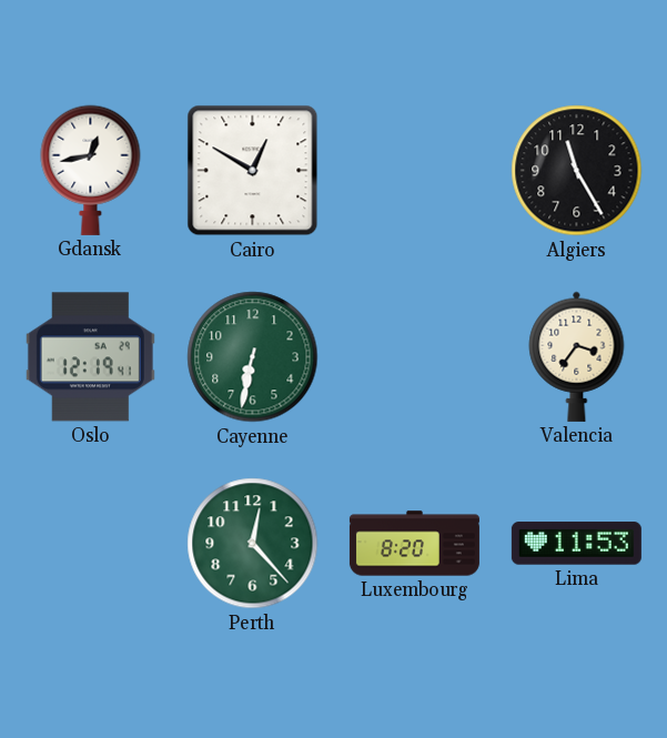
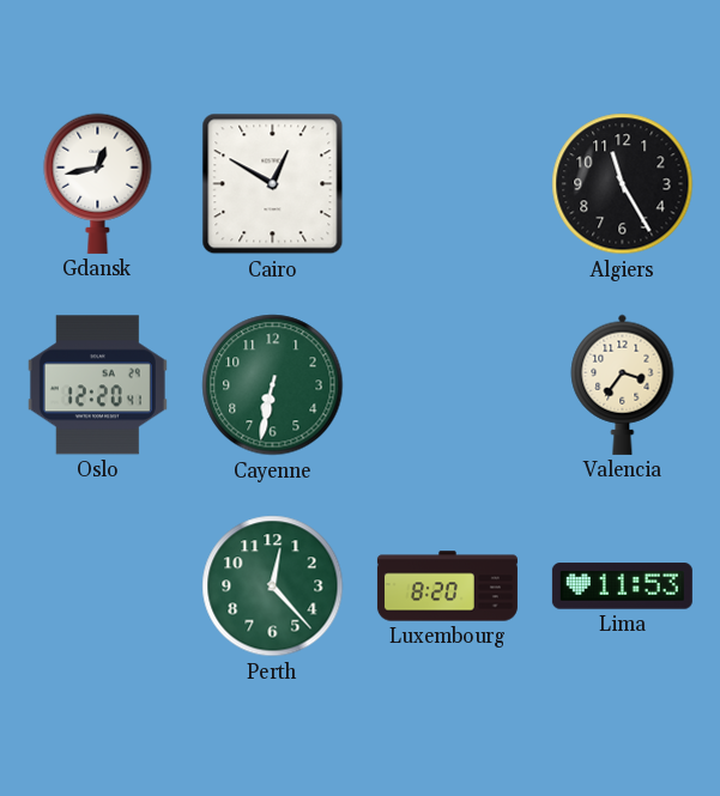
Oslo: 12:19 -> 12:20 (97, 385)
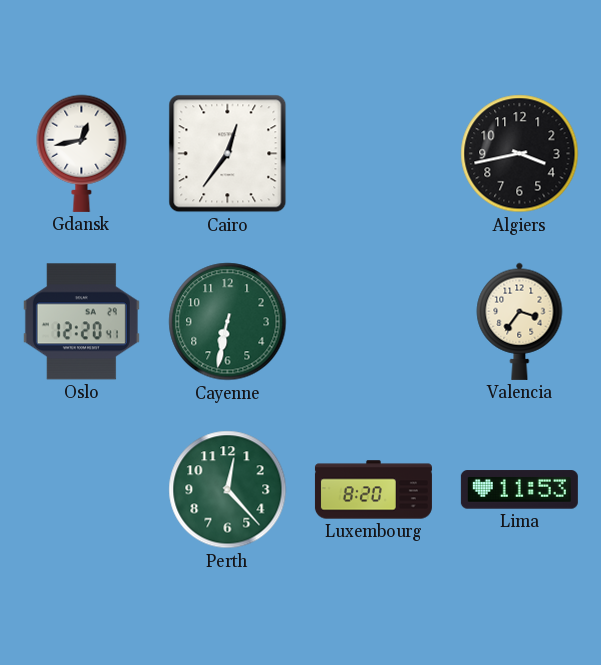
Cairo: 12:50 -> 12:36 (228, 154)
Algiers: 11:25 -> 3:43 (520, 154)
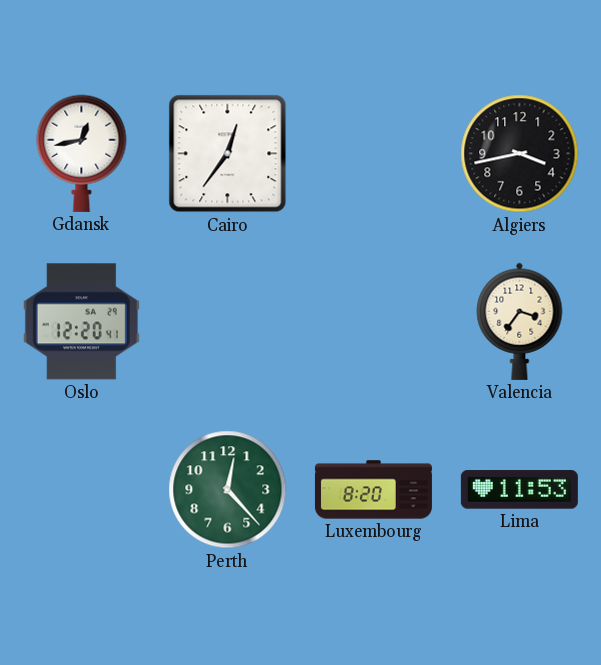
Cayenne: 6:32 -> none (228, 322)
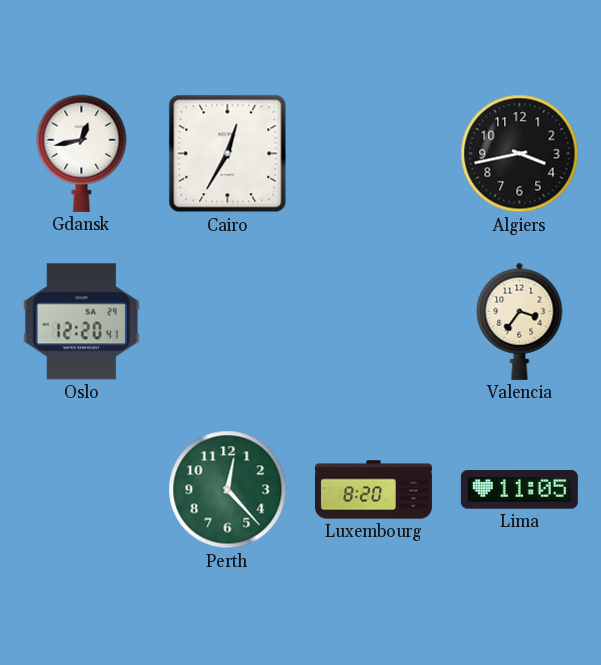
Cairo: 12:36 -> 12:35 (228, 154)
Lima: 11:53 -> 11:05 (519, 490)
